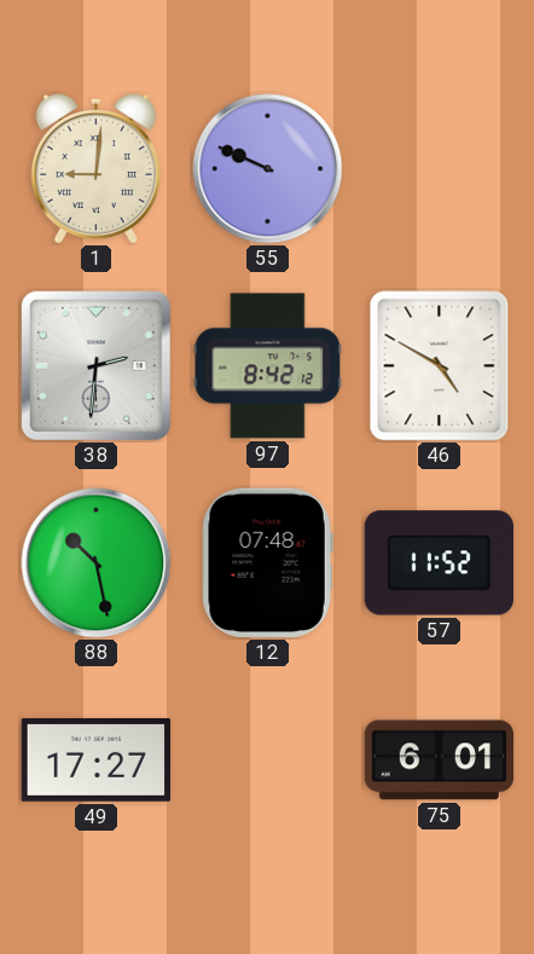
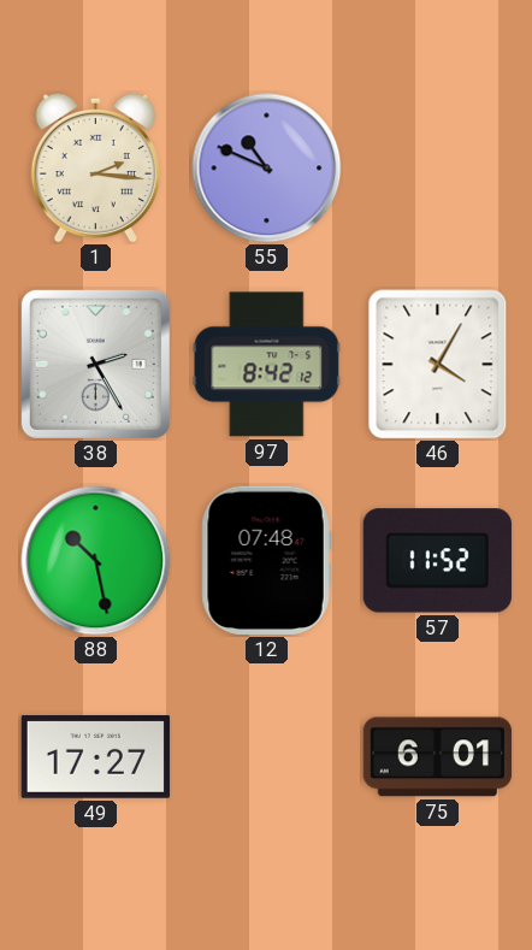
1: 9:01 -> 2:16 (95, 167)
55: 9:49 -> 10:49 (267, 169)
38: 2:31 -> 2:25 (95, 364)
46: 4:50 -> 4:05 (438, 365)
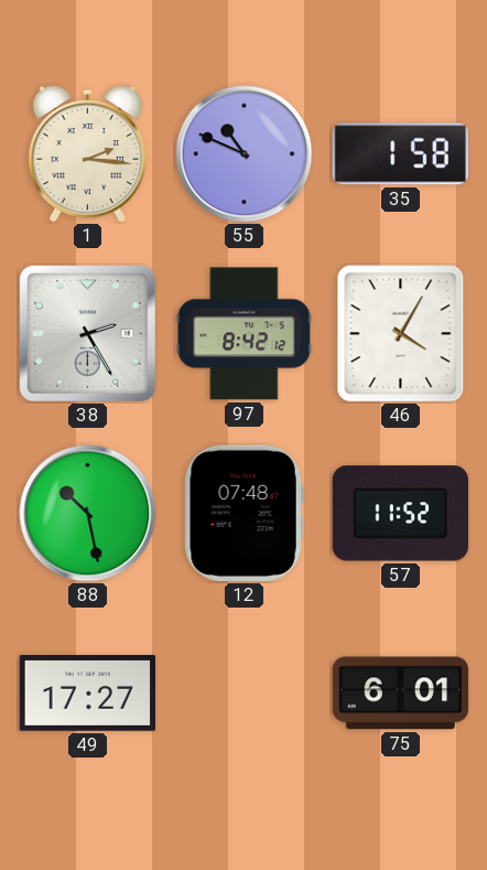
35: none -> 1:58 (400, 154)
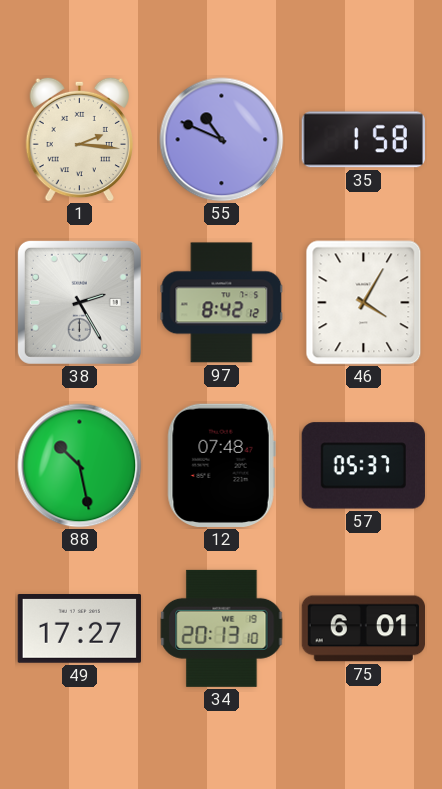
57: 11:52 -> 05:37 (363, 466)
34: none -> 20:13 (222, 628)
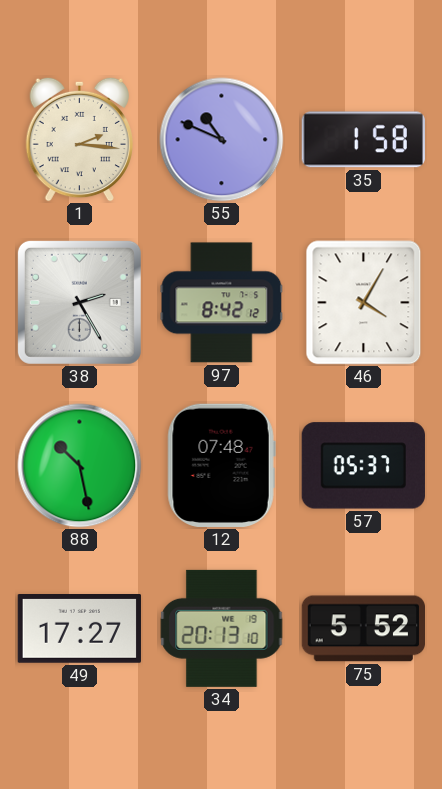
75: 6:01 -> 5:52 (363, 629)
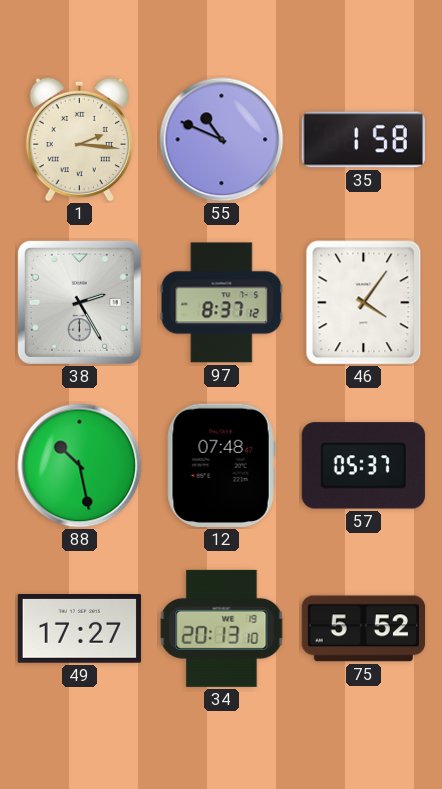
97: 8:42 -> 8:37 (222, 303)
46: 4:05 -> 4:06 (364, 303)
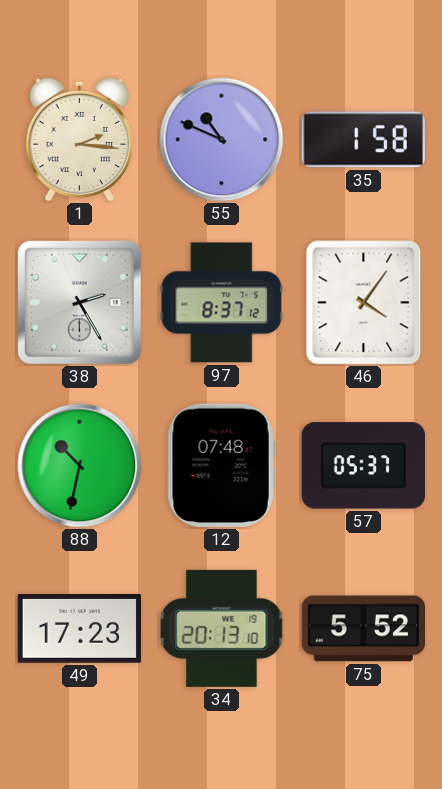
88: 10:28 -> 10:32 (80, 466)
49: 17:27 -> 17:23 (79, 629)
